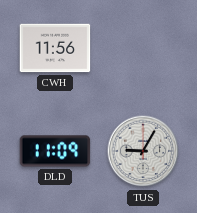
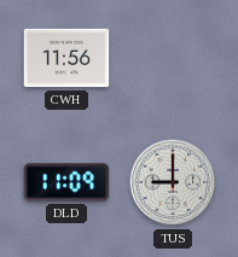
TUS: 9:05 -> 9:00 (173, 182)
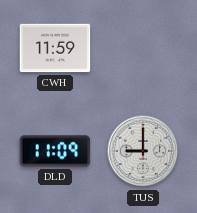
CWH: 11:56 -> 11:59 (55, 48)
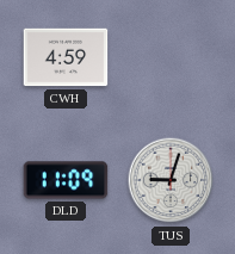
CWH: 11:59 -> 4:59 (66, 57)
TUS: 9:00 -> 9:03 (171, 180)
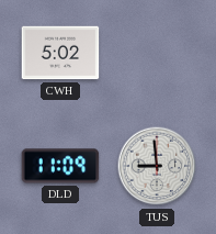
CWH: 4:59 -> 5:02 (60, 53)
TUS: 9:03 -> 8:59 (157, 166)
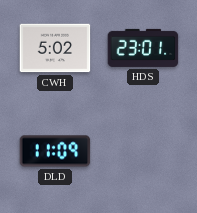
HDS: none -> 23:01 (143, 48)
TUS: 8:59 -> none (157, 166)
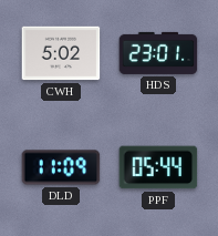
PPF: none -> 05:44 (158, 167)
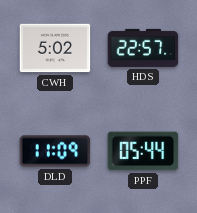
HDS: 23:01 -> 22:57 (143, 48)
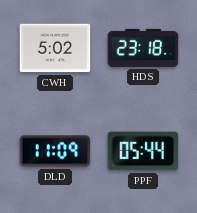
HDS: 22:57 -> 23:18 (143, 48)
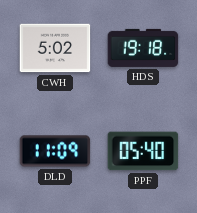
HDS: 23:18 -> 19:18 (143, 48)
PPF: 05:44 -> 05:40 (143, 151)
